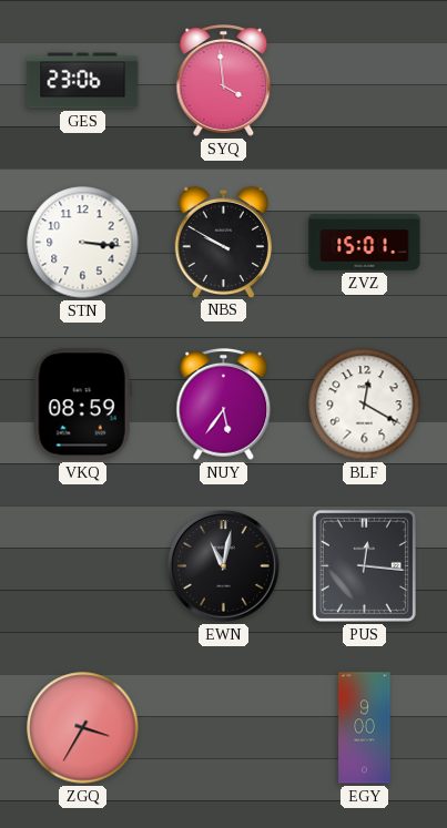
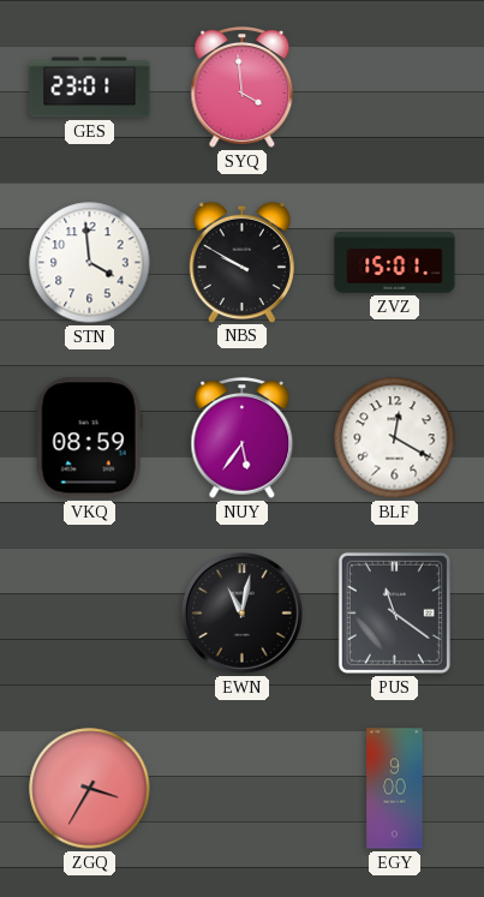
GES: 23:06 -> 23:01 (90, 88)
STN: 3:16 -> 3:59 (90, 263)
PUS: 12:16 -> 11:21 (394, 612)
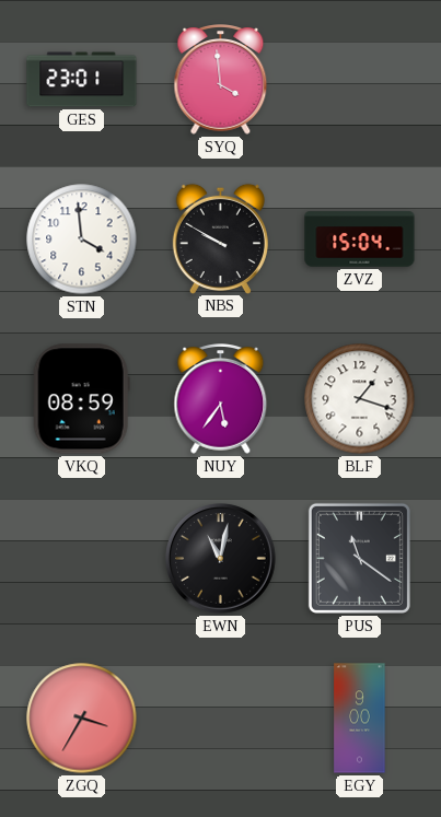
ZVZ: 15:01 -> 15:04 (360, 240)
BLF: 12:20 -> 1:18 (360, 399)
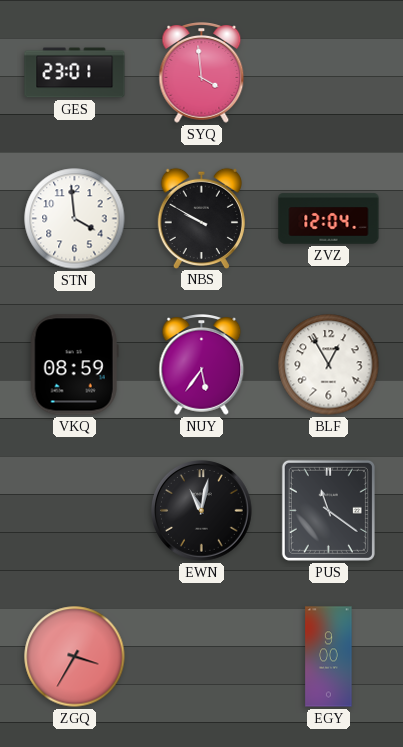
ZVZ: 15:04 -> 12:04 (329, 219)
BLF: 1:18 -> 12:55 (329, 365)
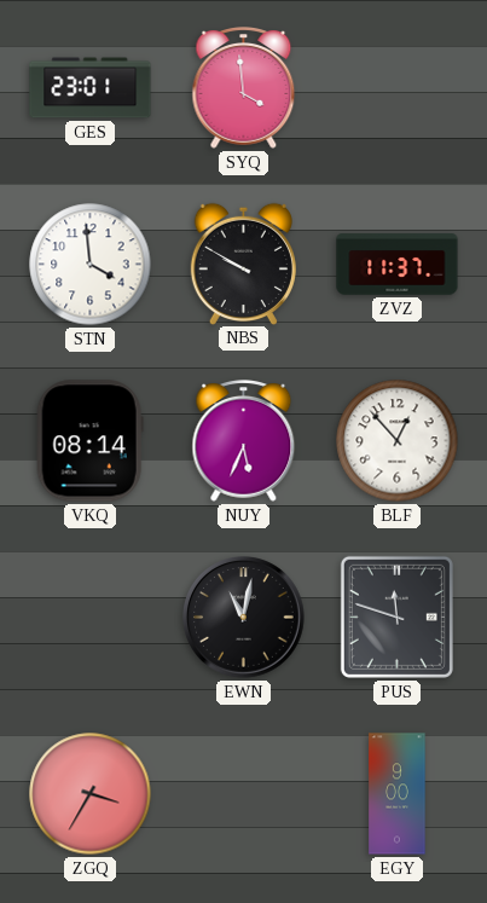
ZVZ: 12:04 -> 11:37 (398, 265)
VKQ: 08:59 -> 08:14 (89, 441)
NUY: 5:36 -> 5:34 (244, 441)
BLF: 12:55 -> 12:53 (398, 441)
PUS: 11:21 -> 11:48 (396, 617)
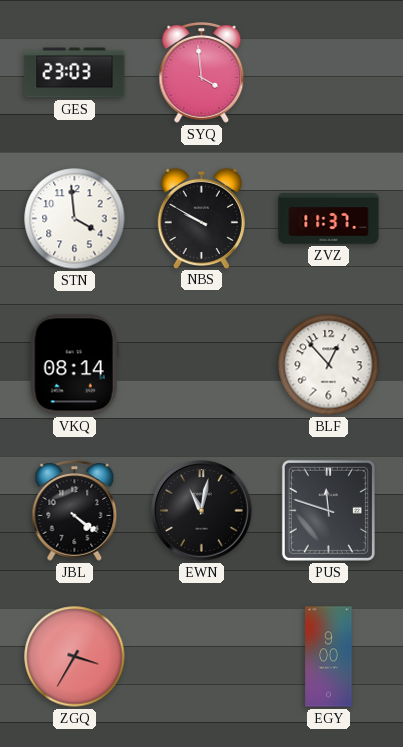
GES: 23:01 -> 23:03 (75, 73)
NUY: 5:34 -> none (244, 441)
JBL: none -> 4:21 (75, 511)
